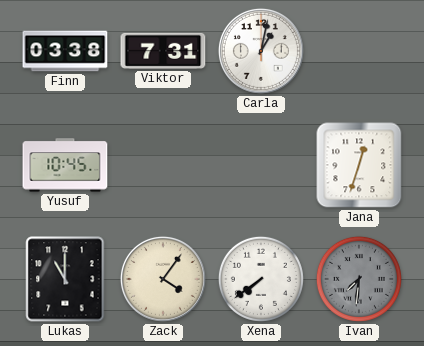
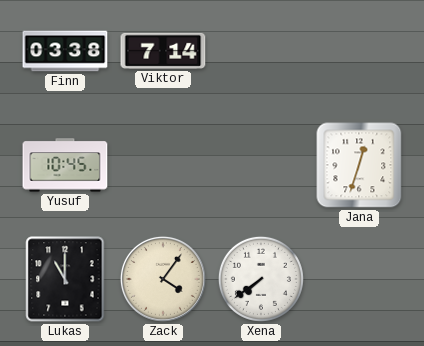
Viktor: 7:31 -> 7:14 (163, 51)
Carla: 1:02 -> none (261, 51)
Ivan: 7:31 -> none (359, 279)
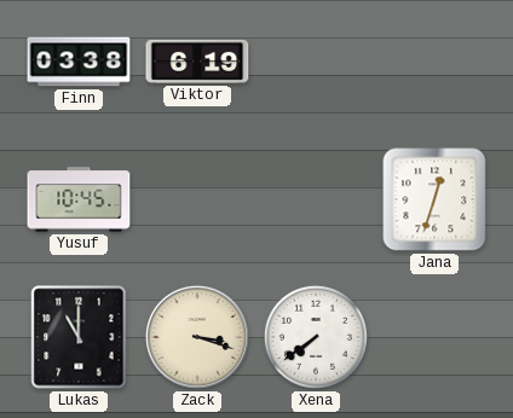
Viktor: 7:14 -> 6:19 (197, 62)
Zack: 4:06 -> 3:18 (197, 337)
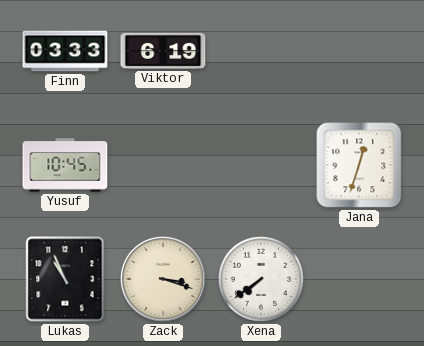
Finn: 03:38 -> 03:33 (65, 51)
Lukas: 11:00 -> 10:56 (65, 279)
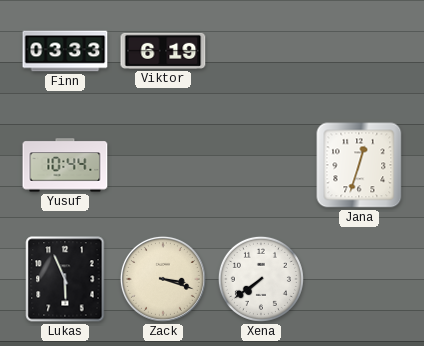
Yusuf: 10:45 -> 10:44 (65, 165)
Lukas: 10:56 -> 5:56 (65, 279)
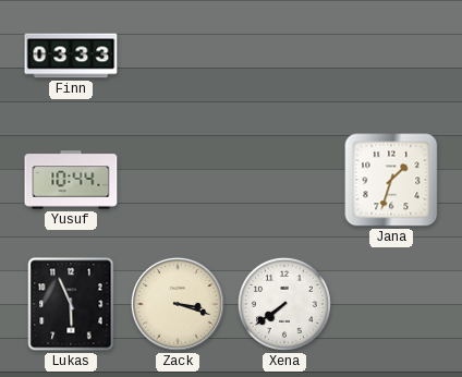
Viktor: 6:19 -> none (163, 51)
Jana: 12:33 -> 1:33 (391, 180)
